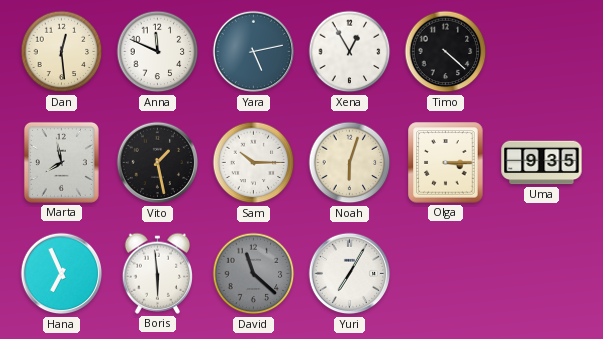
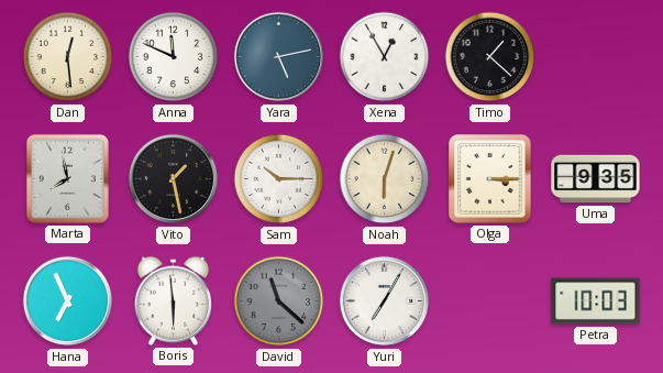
Timo: 4:22 -> 1:22 (490, 57)
Petra: none -> 10:03 (596, 301)
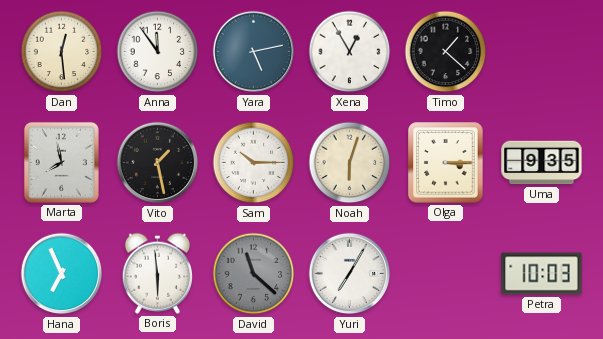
Anna: 11:49 -> 11:54 (158, 52)
